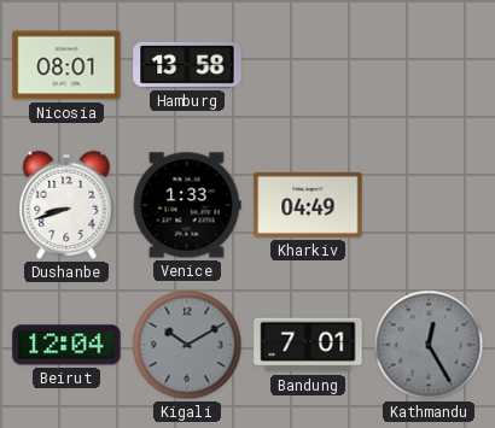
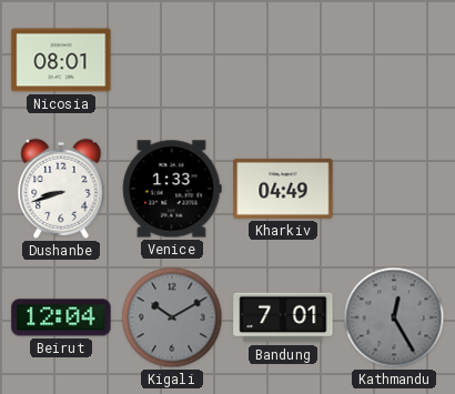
Hamburg: 13:58 -> none (187, 65)
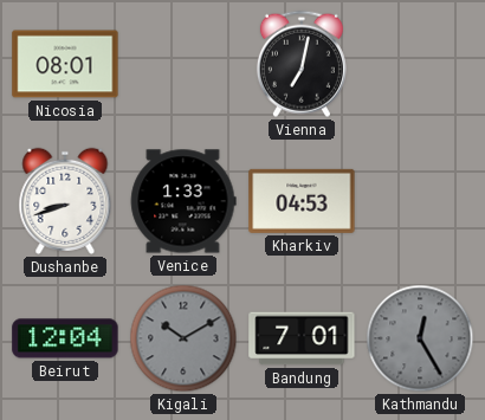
Vienna: none -> 7:02 (302, 64)
Kharkiv: 04:49 -> 04:53 (302, 201)
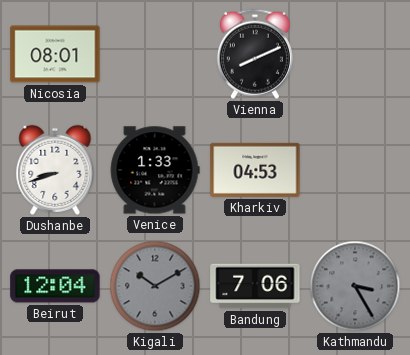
Vienna: 7:02 -> 8:11 (255, 54)
Bandung: 7:01 -> 7:06 (255, 286)
Kathmandu: 12:25 -> 3:25 (355, 286)
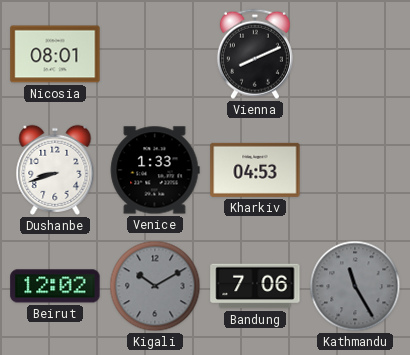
Beirut: 12:04 -> 12:02 (55, 286)
Kathmandu: 3:25 -> 11:25 (355, 286)
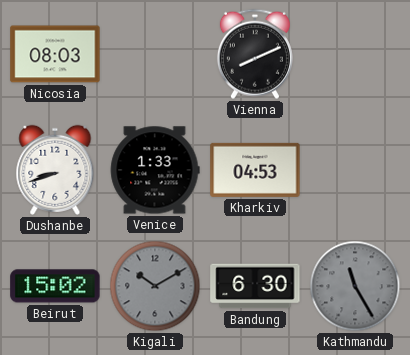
Nicosia: 08:01 -> 08:03 (55, 54)
Beirut: 12:02 -> 15:02 (55, 286)
Bandung: 7:06 -> 6:30 (255, 286)
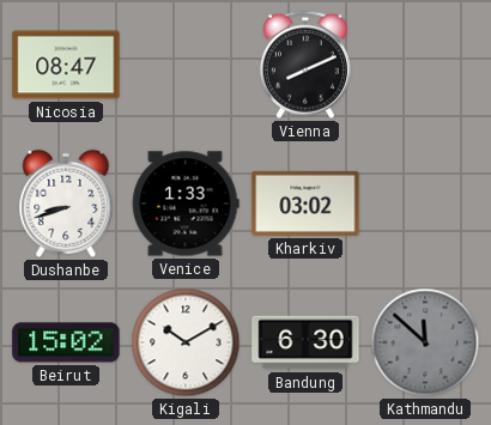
Nicosia: 08:03 -> 08:47 (66, 65)
Kharkiv: 04:53 -> 03:02 (305, 204)
Kigali dial: grey -> white (186, 342)
Kathmandu: 11:25 -> 11:52 (425, 342)
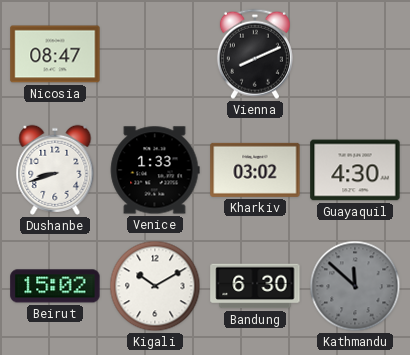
Guayaquil: none -> 4:30 (355, 170)
